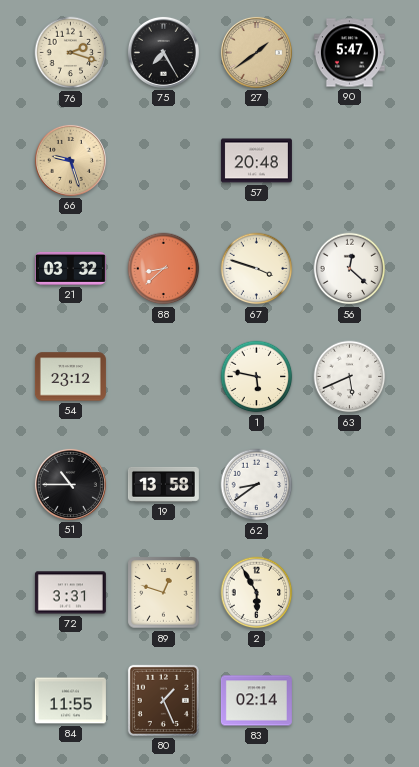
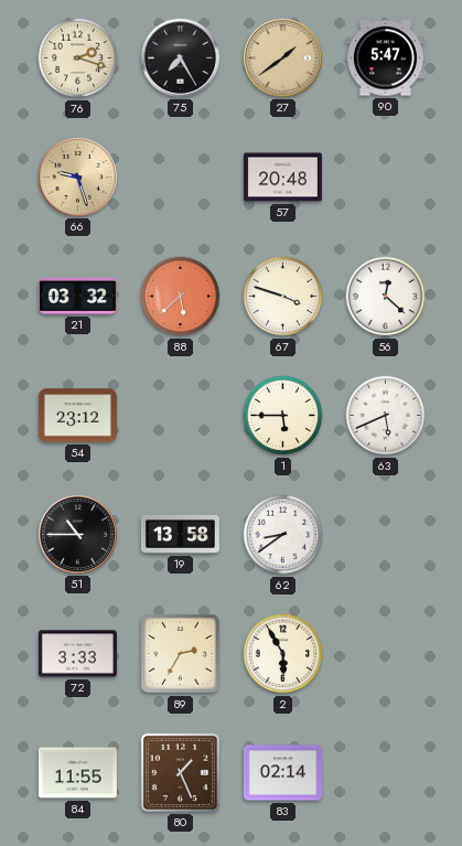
88: 8:38 -> 5:38 (181, 297)
1: 5:47 -> 5:45 (283, 416)
72: 3:31 -> 3:33 (77, 654)
89: 12:48 -> 2:35 (181, 654)
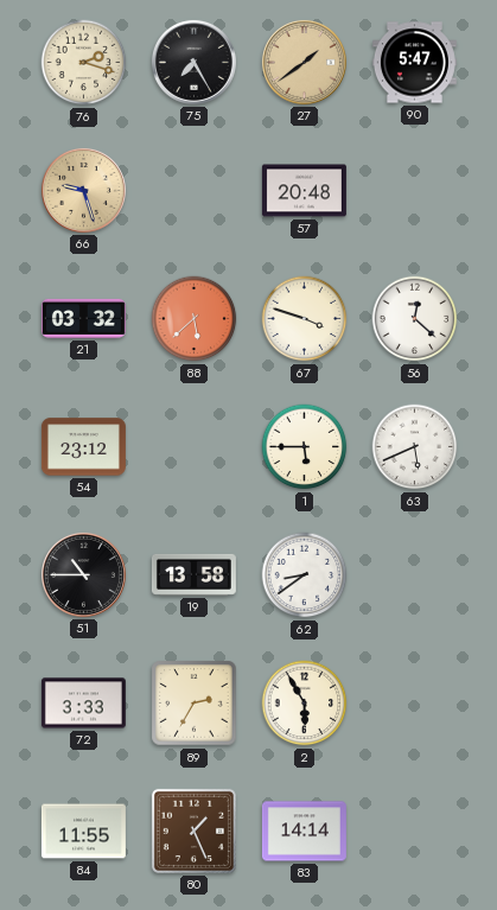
83: 02:14 -> 14:14 (304, 832)
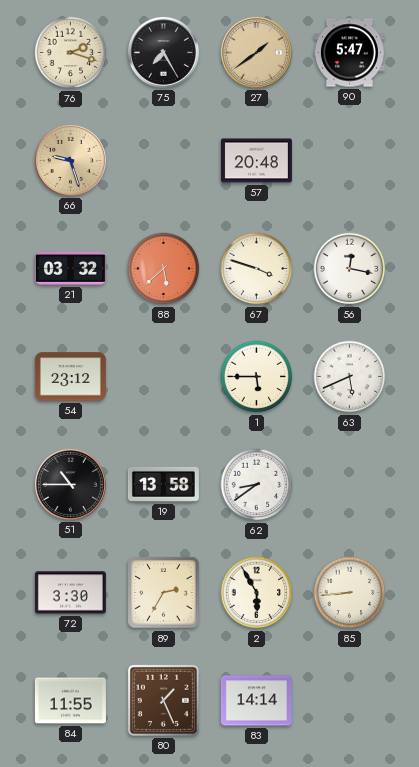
56: 12:22 -> 12:17 (350, 269)
72: 3:33 -> 3:30 (70, 593)
85: none -> 8:44 (350, 593)
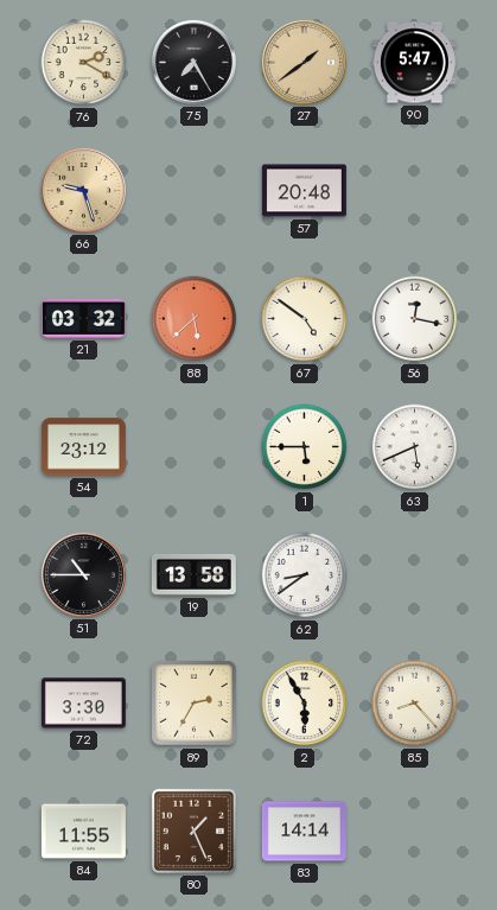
76: 2:18 -> 2:20 (84, 63)
67: 3:48 -> 4:51 (305, 319)
85: 8:44 -> 8:23 (415, 704)
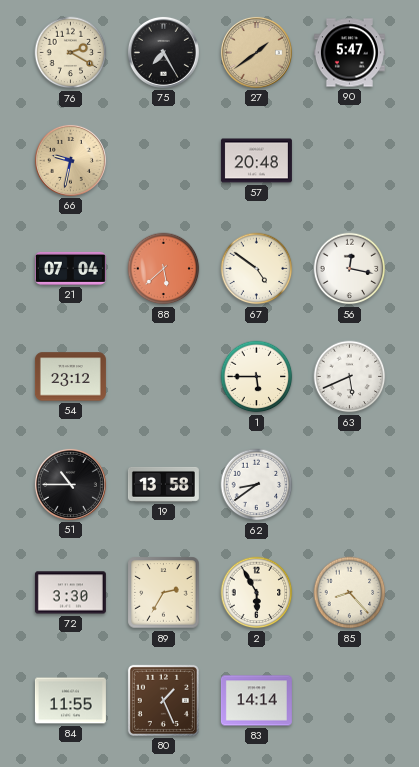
66: 9:27 -> 9:32 (70, 160)
21: 03:32 -> 07:04 (70, 268)
